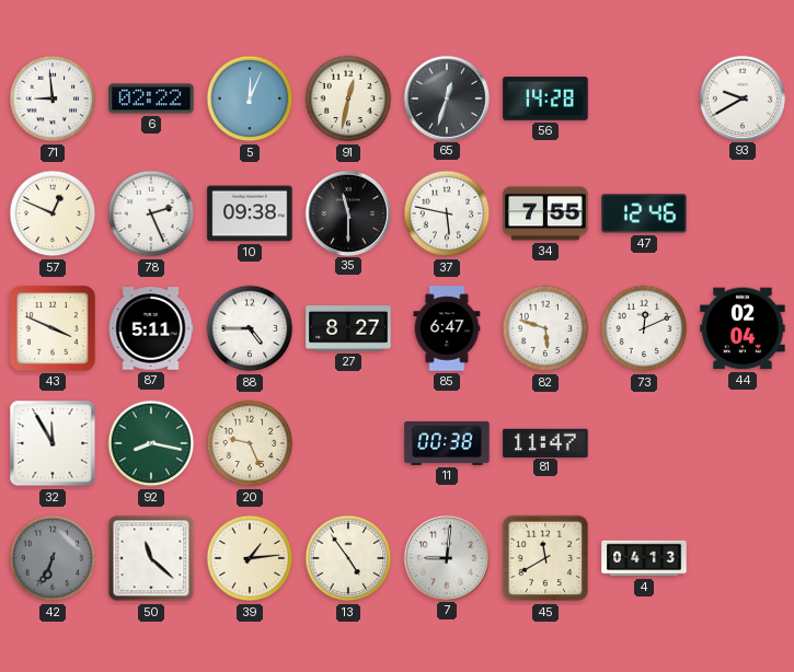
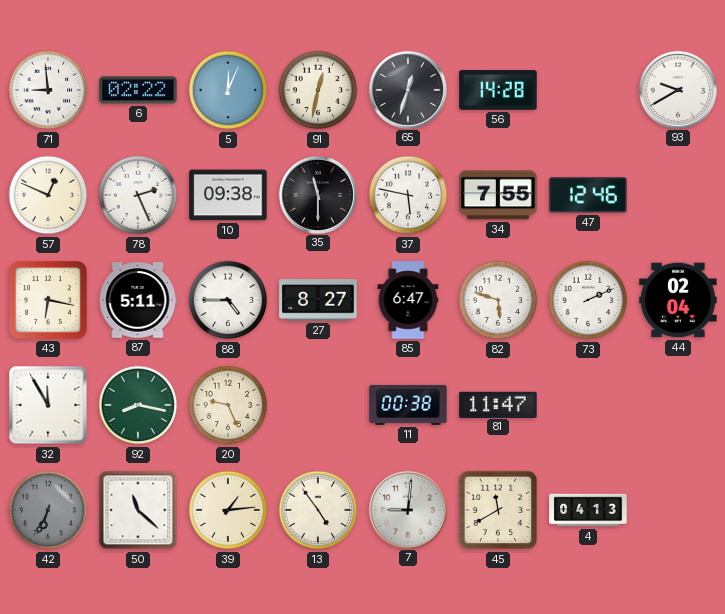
43: 3:49 -> 6:17 (48, 300)
73: 12:11 -> 2:11 (588, 300)
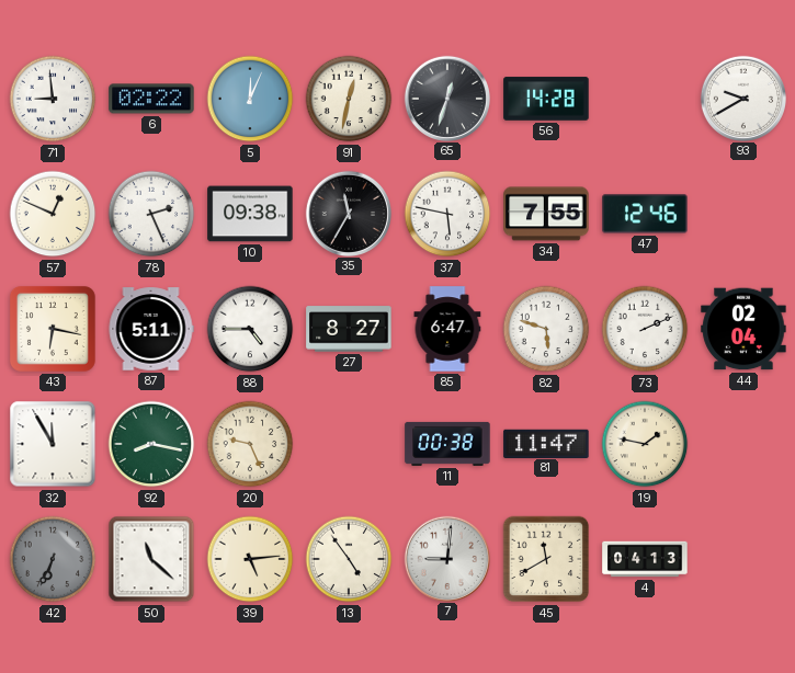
35: 11:30 -> 11:35 (348, 213)
19: none -> 1:47 (645, 444)
39: 1:14 -> 5:14 (250, 559)
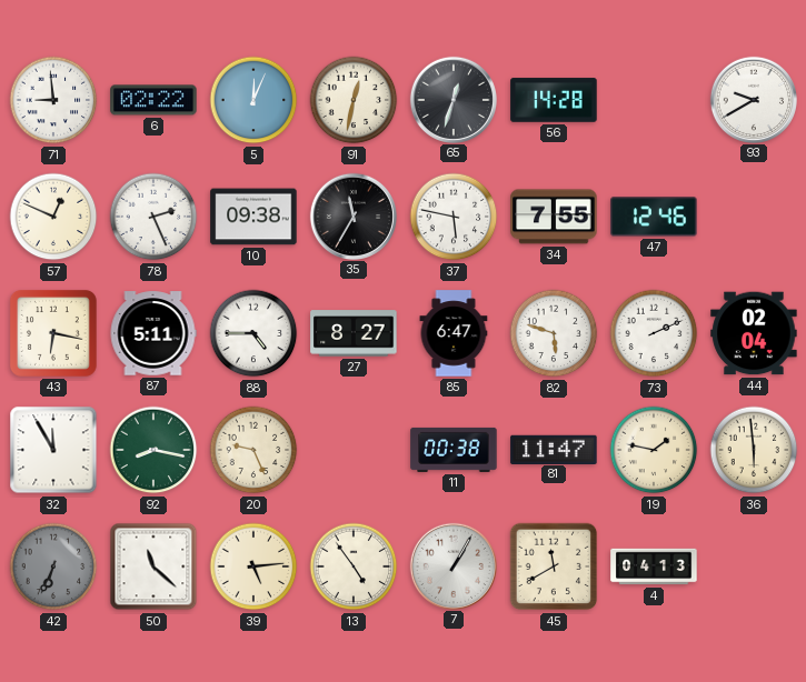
36: none -> 5:59 (754, 450)
7: 9:01 -> 1:05 (452, 565)
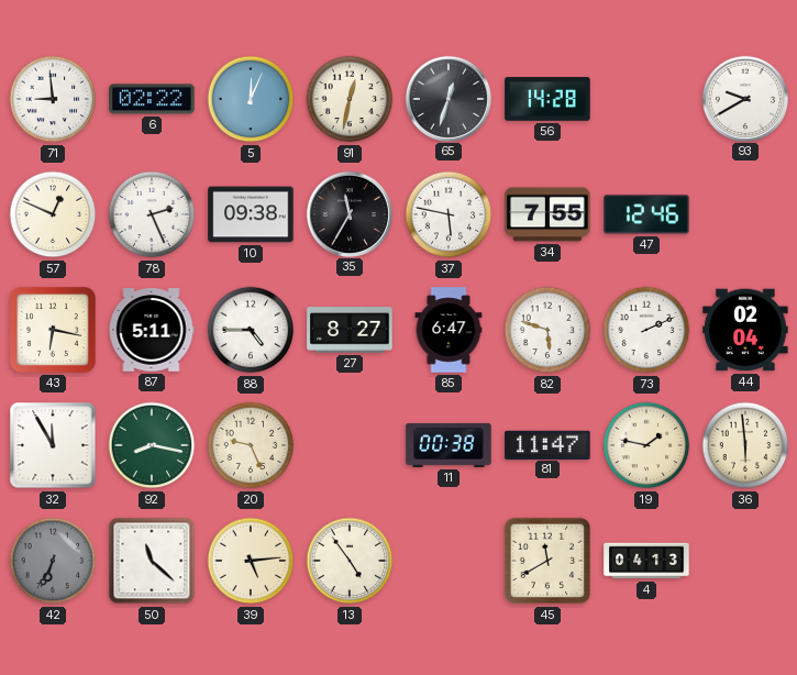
7: 1:05 -> none (452, 565)
